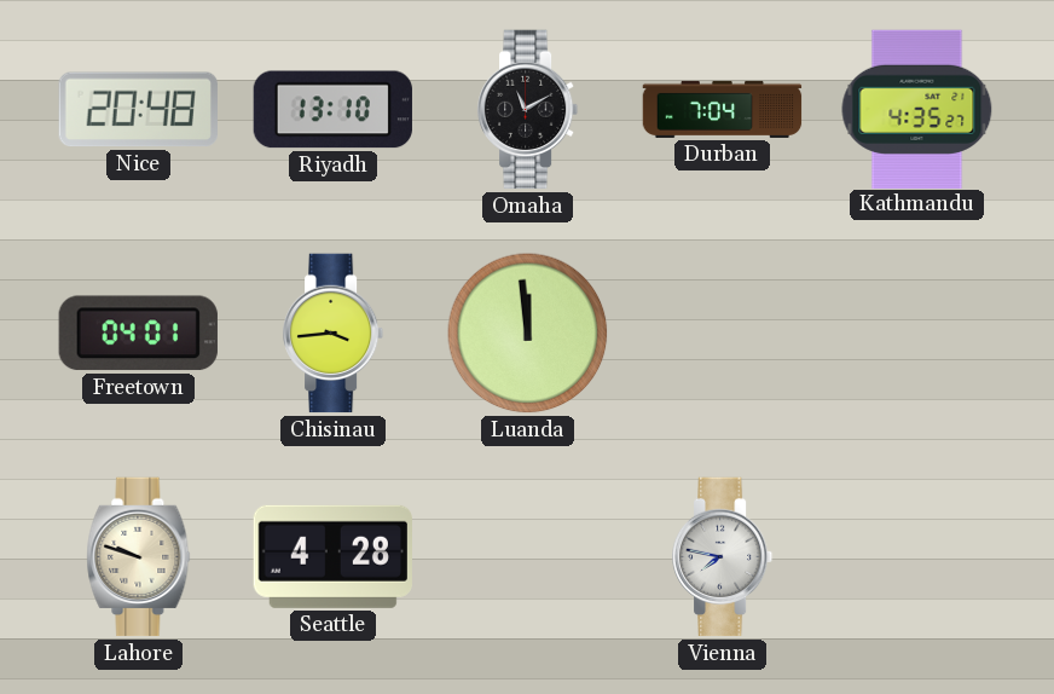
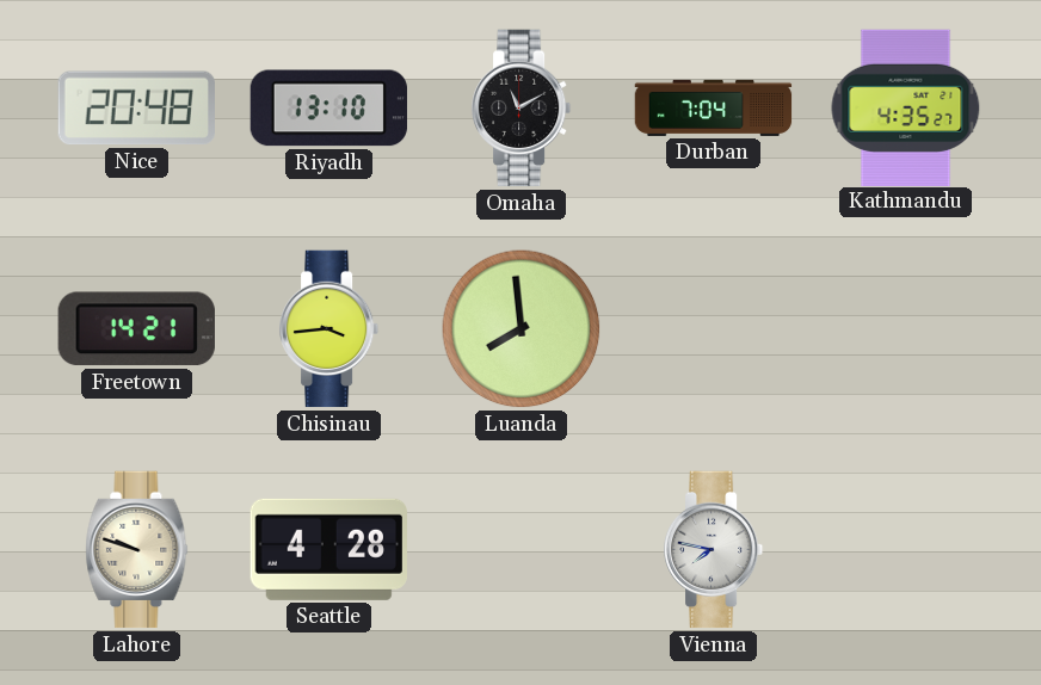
Freetown: 04:01 -> 14:21 (136, 329)
Luanda: 11:59 -> 7:59 (522, 329)
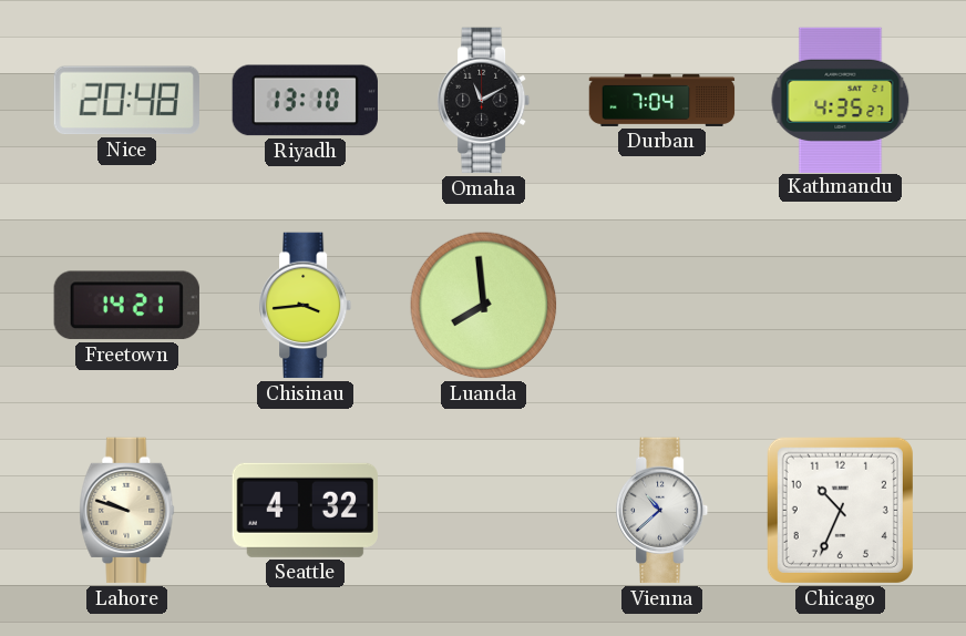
Seattle: 4:28 -> 4:32 (305, 510)
Vienna: 7:47 -> 10:38 (662, 511)
Chicago: none -> 10:34 (840, 510)
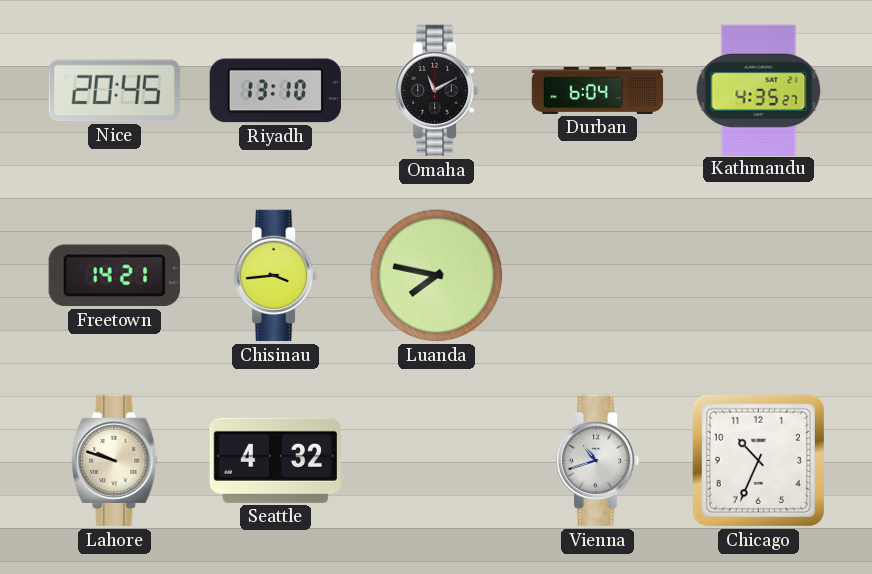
Nice: 20:48 -> 20:45 (114, 91)
Durban: 7:04 -> 6:04 (598, 90)
Luanda: 7:59 -> 7:47 (437, 276)
Vienna: 10:38 -> 10:42 (598, 461)
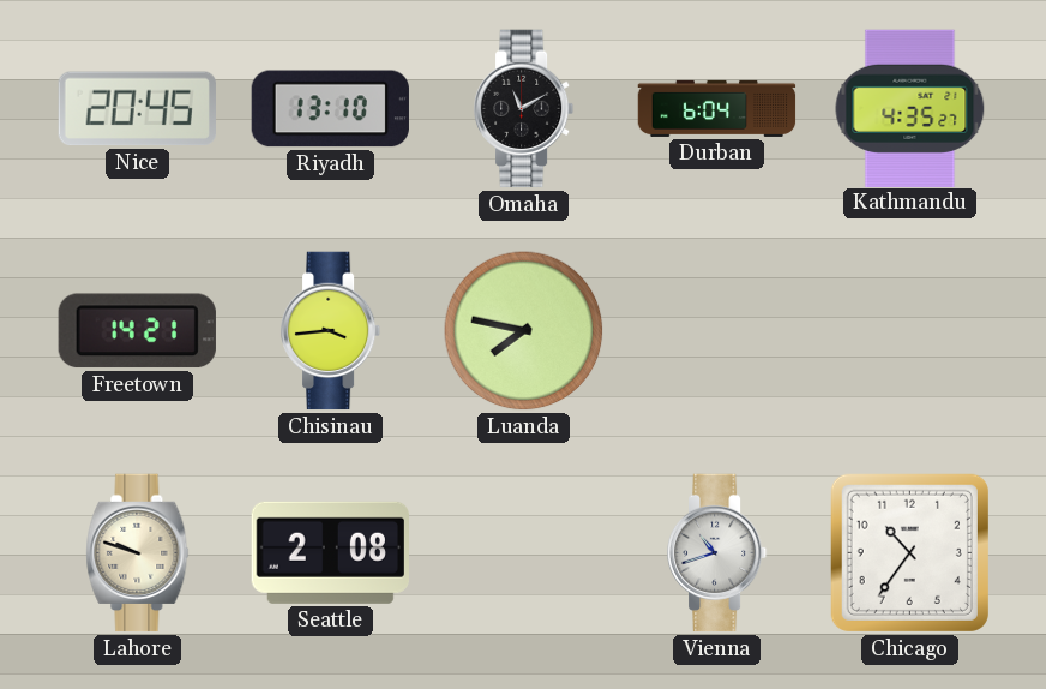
Seattle: 4:32 -> 2:08 (330, 552)
Chicago: 10:34 -> 10:36 (909, 552)
